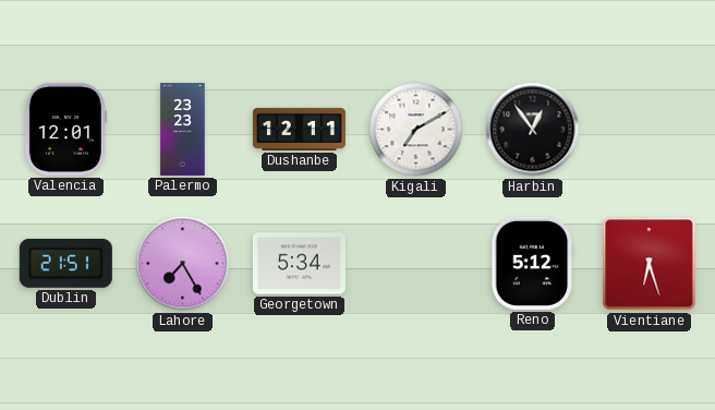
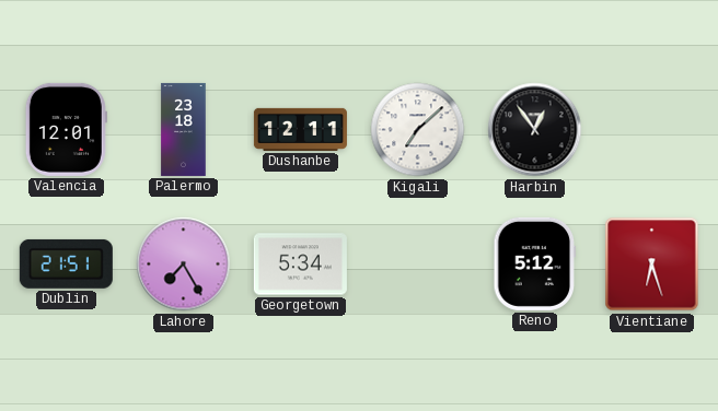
Palermo: 23:23 -> 23:18 (184, 129)
Kigali: 7:10 -> 7:08 (418, 130)
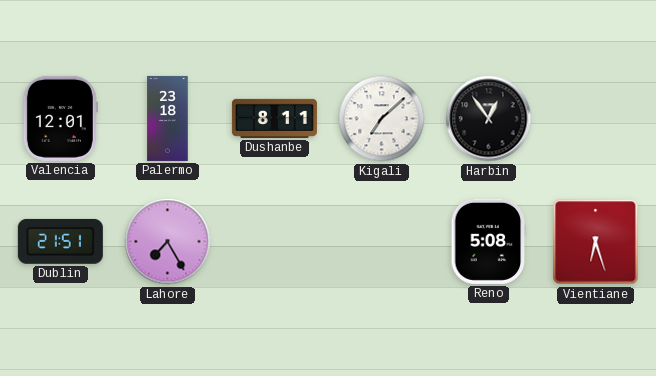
Dushanbe: 12:11 -> 8:11 (274, 118)
Georgetown: 5:34 -> none (300, 265)
Reno: 5:12 -> 5:08 (489, 241)
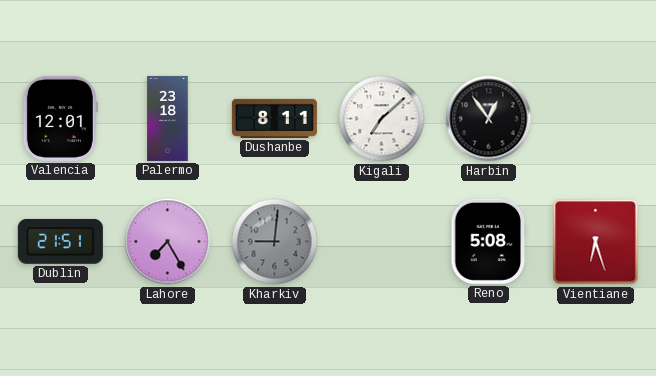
Kharkiv: none -> 9:01 (275, 242)
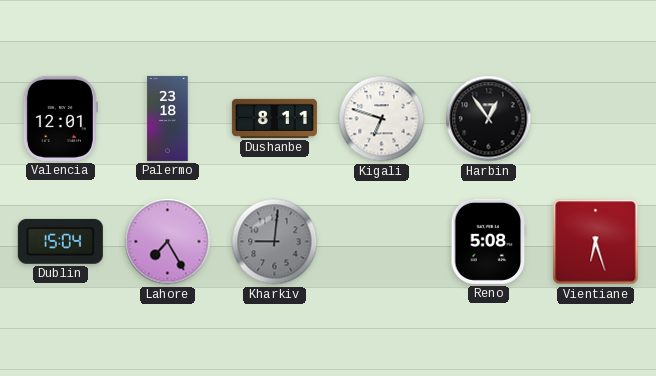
Kigali: 7:08 -> 6:48 (382, 119)
Dublin: 21:51 -> 15:04 (60, 241)
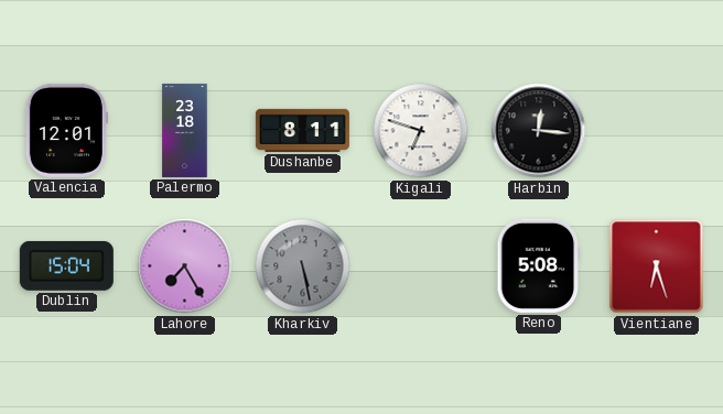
Harbin: 12:54 -> 12:16 (539, 131)
Kharkiv: 9:01 -> 5:28 (303, 266)
